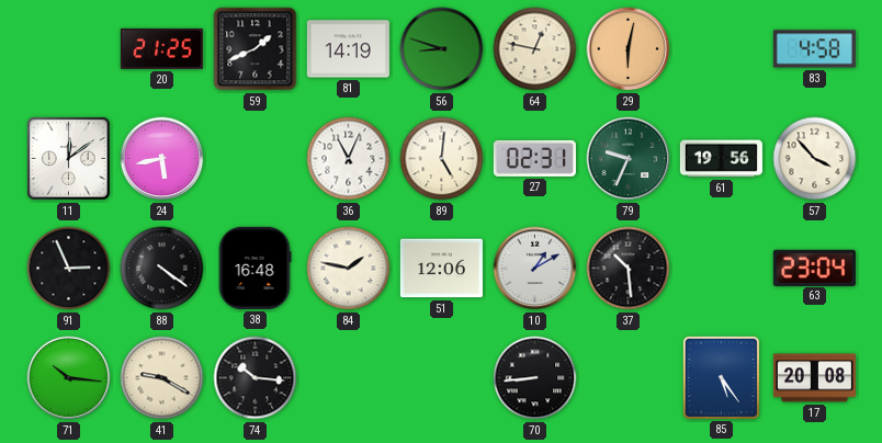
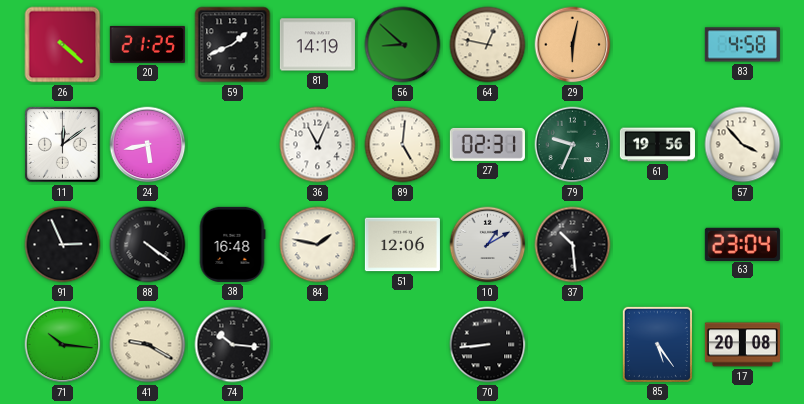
26: none -> 4:22 (63, 45)
56: 8:48 -> 8:52 (403, 45)
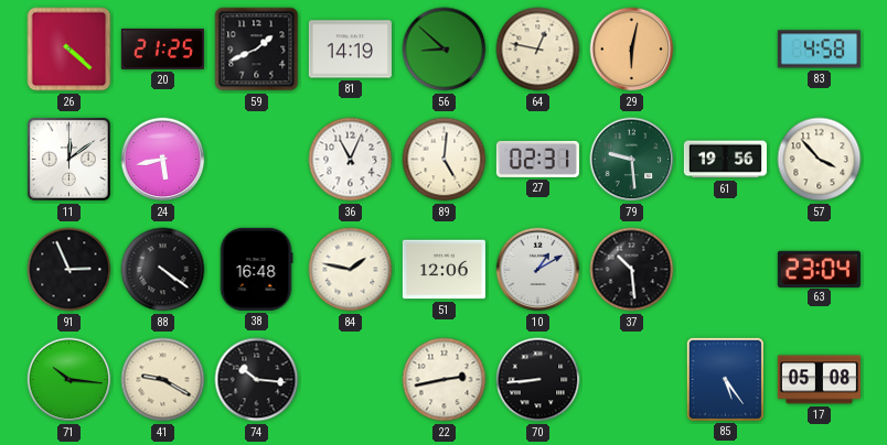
79: 9:34 -> 9:29 (632, 160)
22: none -> 2:43 (445, 380)
17: 20:08 -> 05:08 (819, 380)
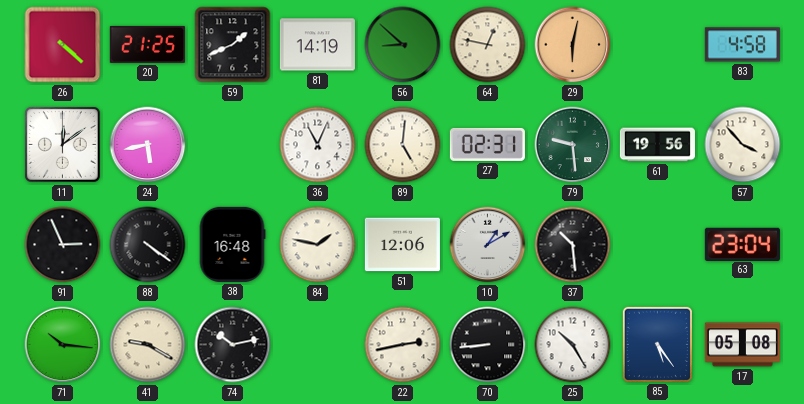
74: 10:16 -> 10:13 (233, 345)
25: none -> 10:25 (573, 345)
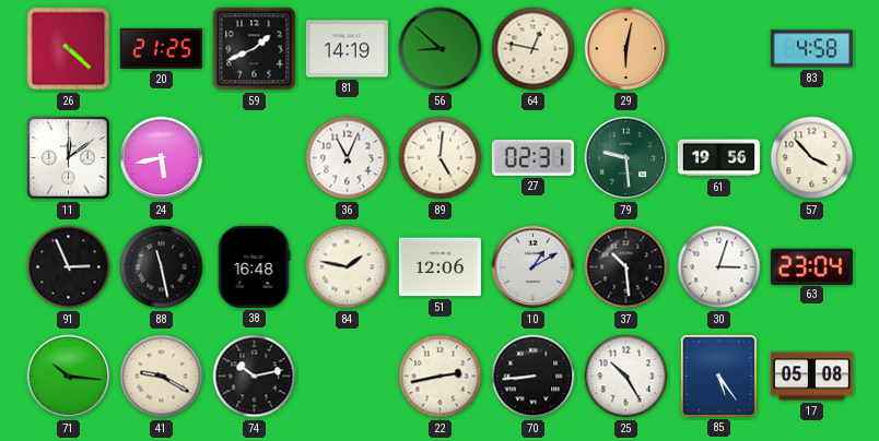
88: 4:21 -> 11:28 (162, 267)
30: none -> 3:03 (719, 267)
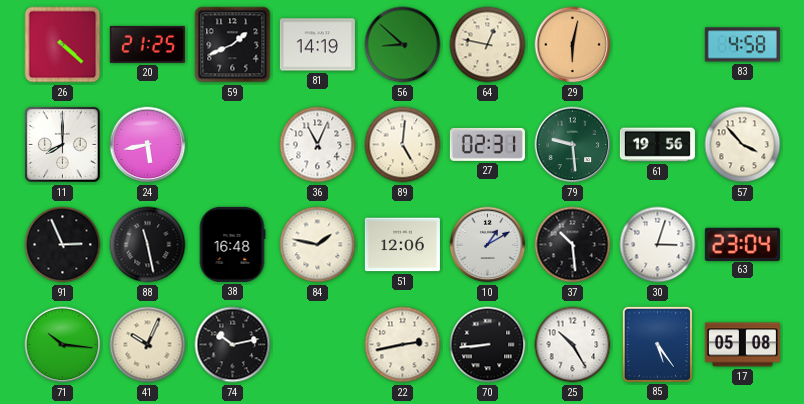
11: 12:09 -> 8:00 (62, 144)
41: 9:20 -> 10:04 (148, 345)
